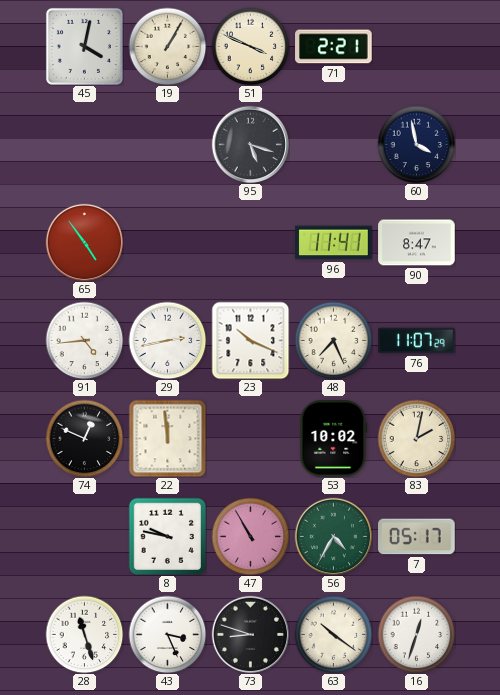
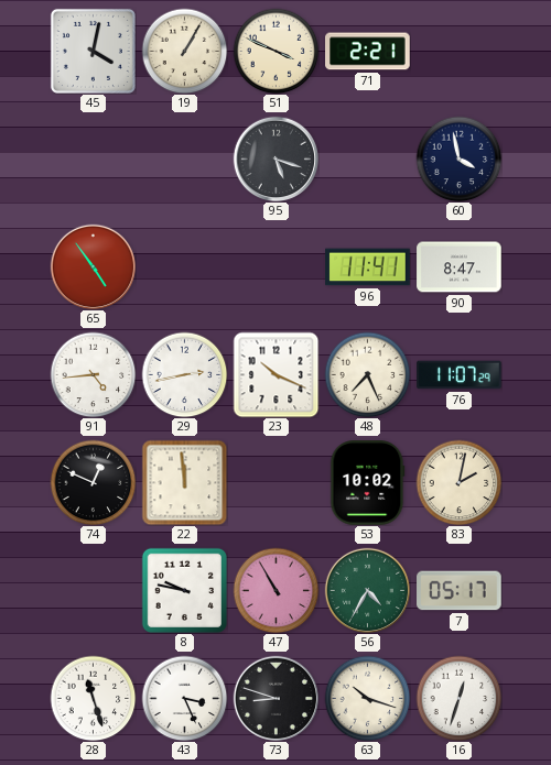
63: 10:21 -> 10:18 (367, 698)
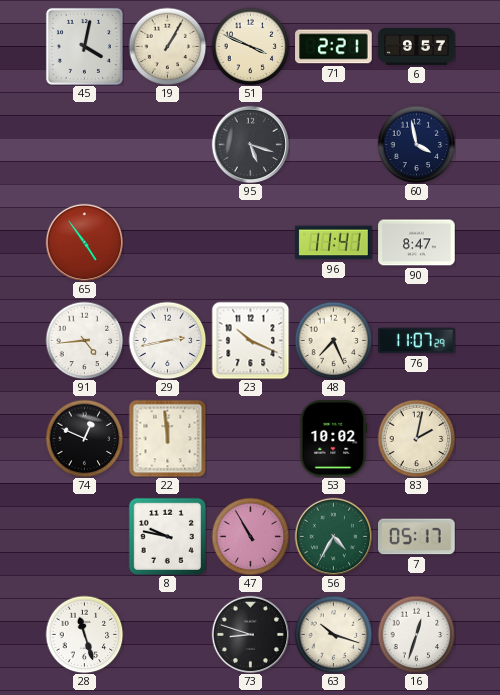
6: none -> 9:57 (417, 46)
43: 3:26 -> none (184, 698)
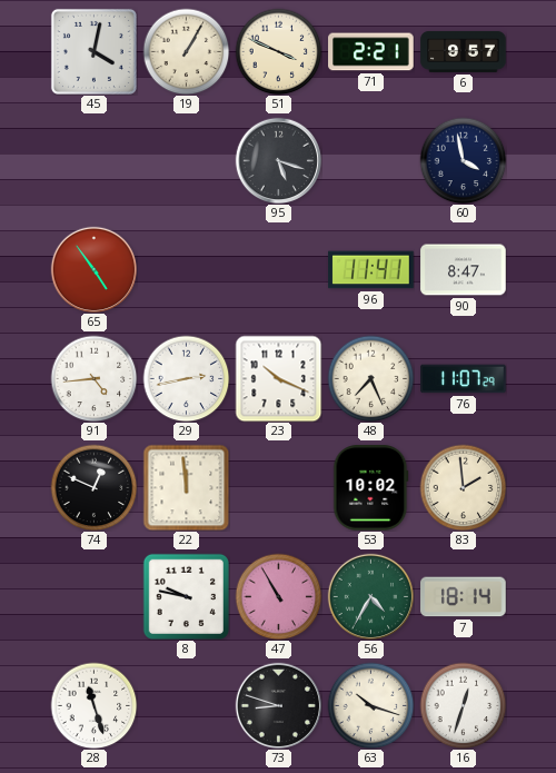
83: 2:02 -> 1:59 (463, 487)
7: 05:17 -> 18:14 (464, 597)
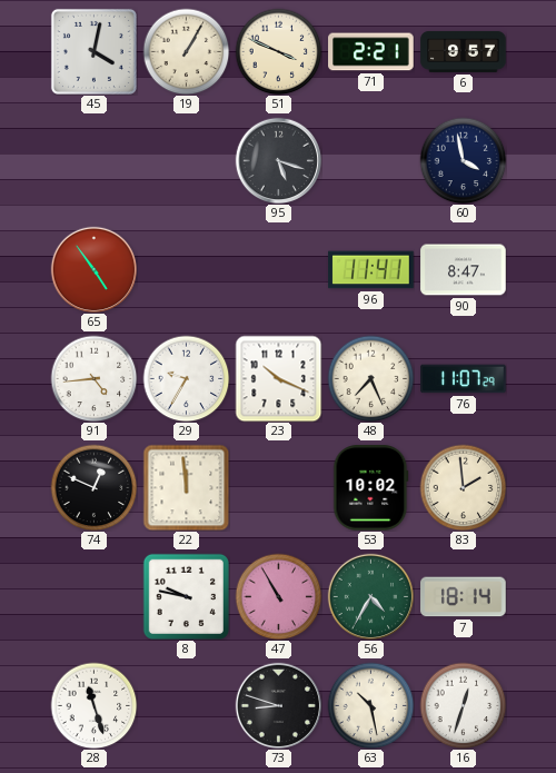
29: 2:43 -> 9:35 (186, 378)
63: 10:18 -> 10:28 (370, 705)
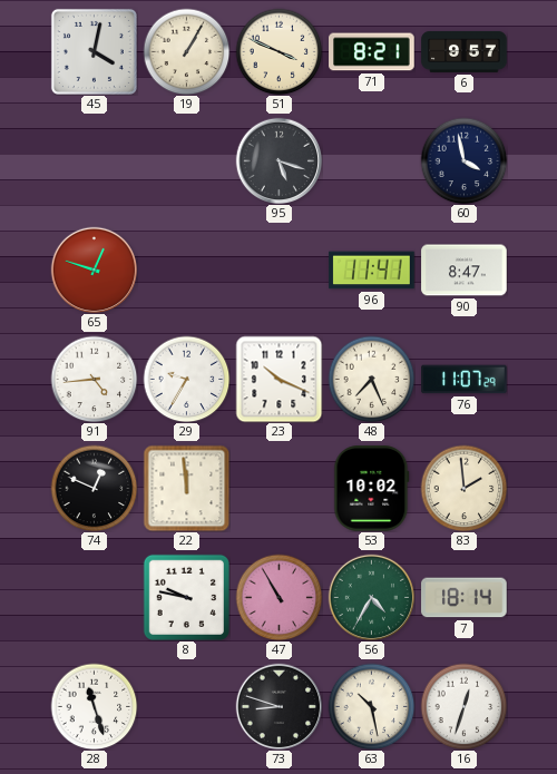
71: 2:21 -> 8:21 (372, 52)
65: 4:54 -> 12:48 (94, 270)
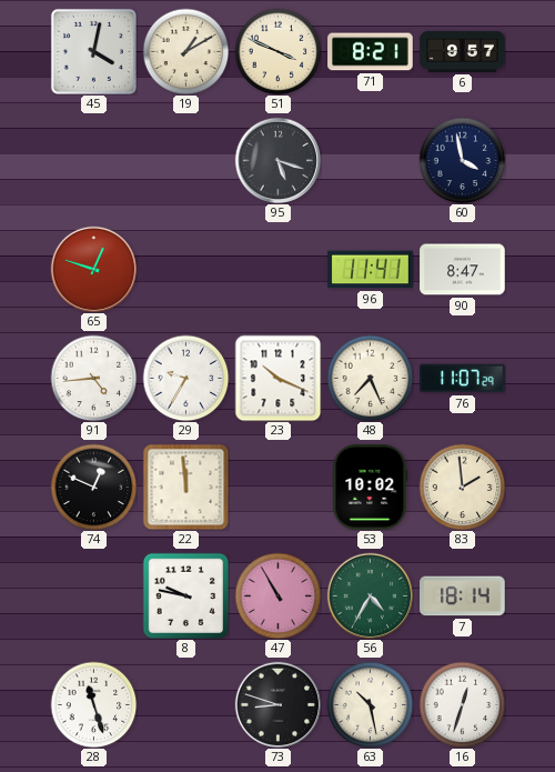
19: 1:05 -> 1:10 (185, 51)
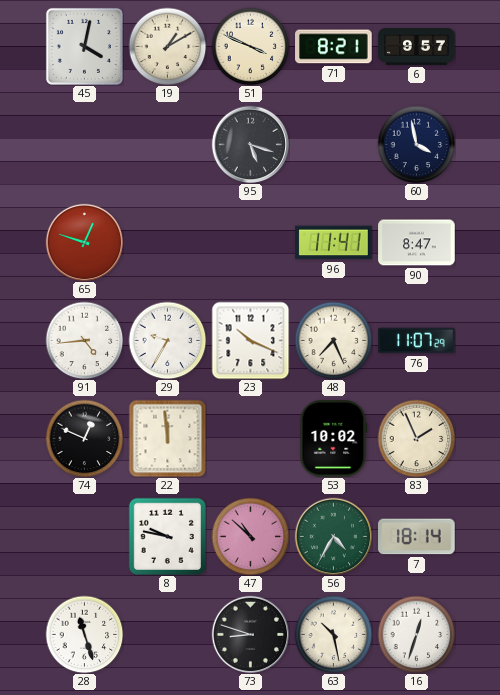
83: 1:59 -> 1:56 (416, 438)
47: 10:55 -> 10:52 (250, 536)
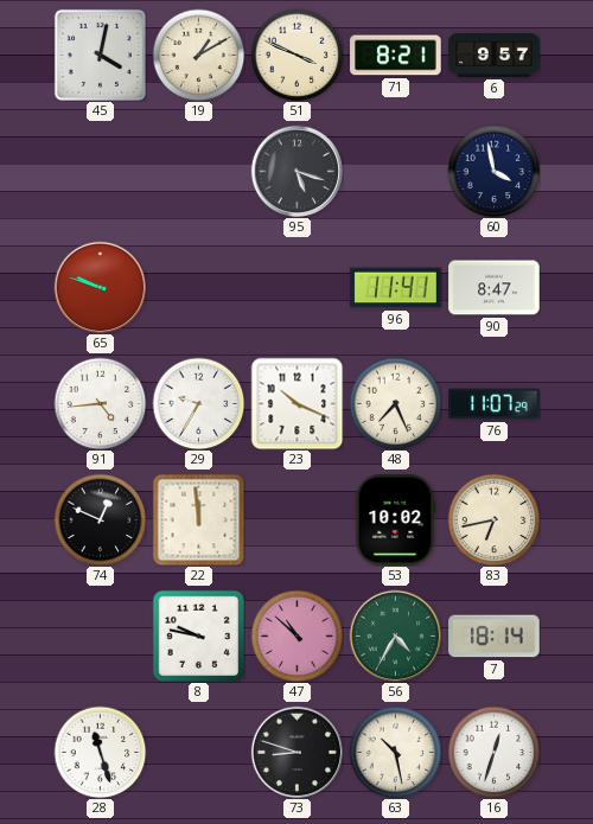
65: 12:48 -> 9:48 (100, 287)
83: 1:56 -> 6:43 (493, 519)
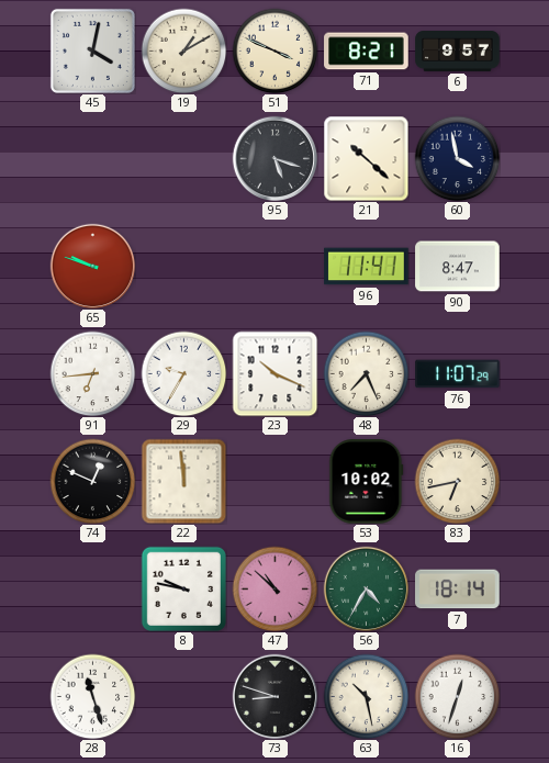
21: none -> 10:22 (366, 158)
91: 4:44 -> 6:44 (92, 373)
